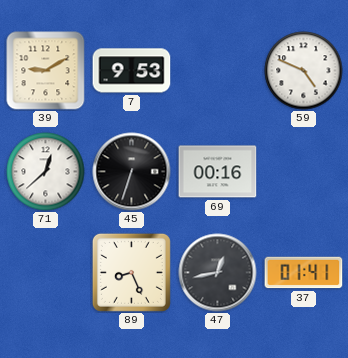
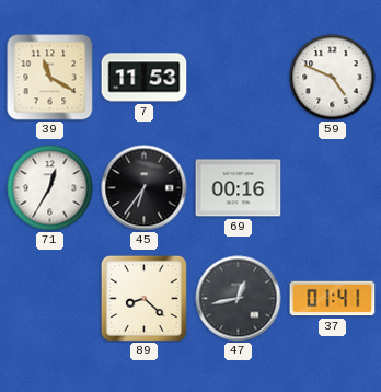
39: 9:10 -> 11:20 (50, 78)
7: 9:53 -> 11:53 (145, 78)
71: 12:38 -> 12:35 (50, 188)
45: 6:33 -> 6:36 (145, 188)
89: 8:26 -> 8:22 (143, 298)
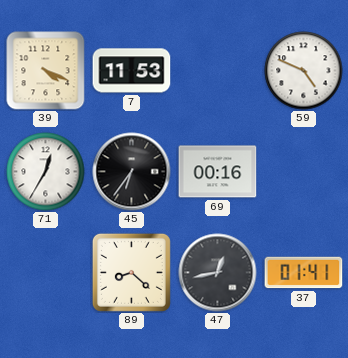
39: 11:20 -> 4:19 (46, 71)
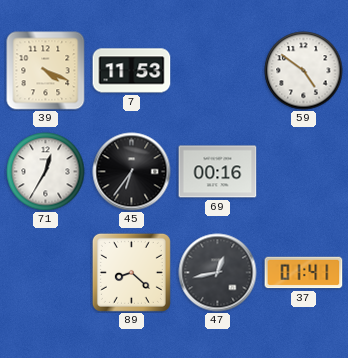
59: 4:49 -> 4:51 (304, 71)
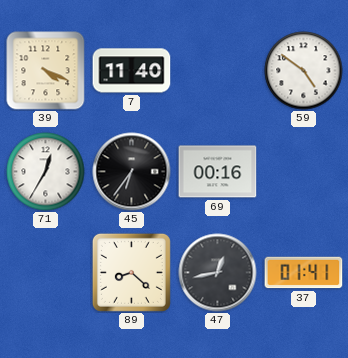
7: 11:53 -> 11:40 (132, 71)
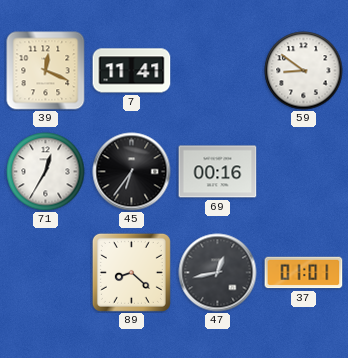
39: 4:19 -> 12:19 (46, 71)
7: 11:40 -> 11:41 (132, 71)
59: 4:51 -> 8:51 (304, 71)
37: 01:41 -> 01:01 (304, 273)
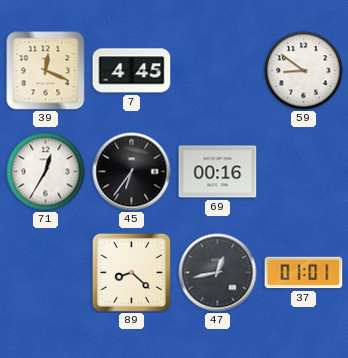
7: 11:41 -> 4:45 (132, 71)
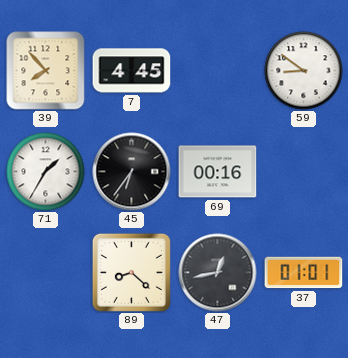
39: 12:19 -> 7:53 (46, 71)
71: 12:35 -> 1:35 (46, 172)
